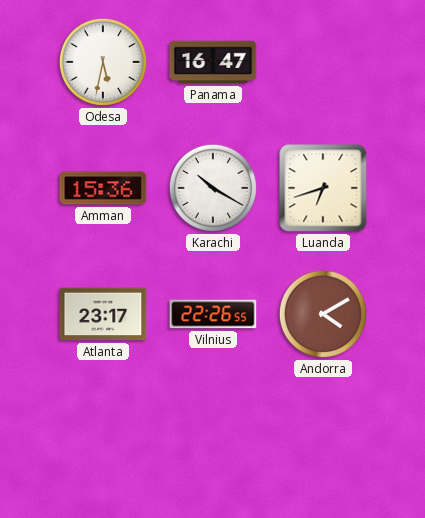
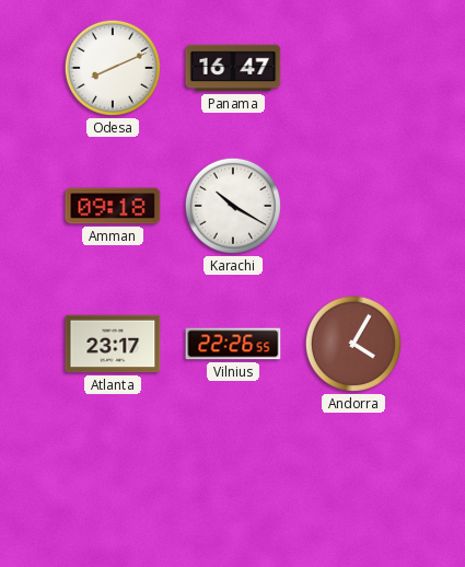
Odesa: 5:32 -> 8:11 (113, 68)
Amman: 15:36 -> 09:18 (113, 206)
Luanda: 6:42 -> none (323, 188)
Andorra: 4:10 -> 4:05 (353, 344)
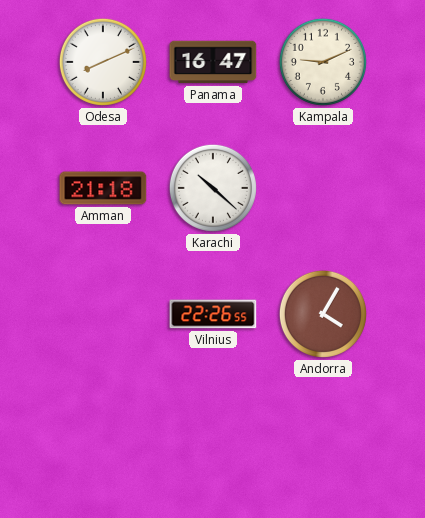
Kampala: none -> 9:11 (323, 62)
Amman: 09:18 -> 21:18 (103, 188)
Karachi: 10:20 -> 10:22 (213, 188)
Atlanta: 23:17 -> none (113, 344)
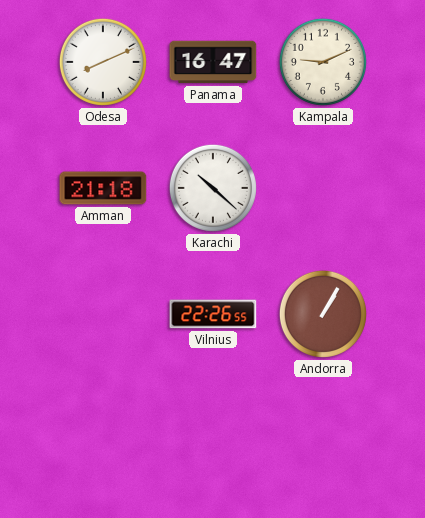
Andorra: 4:05 -> 1:05 (323, 314)
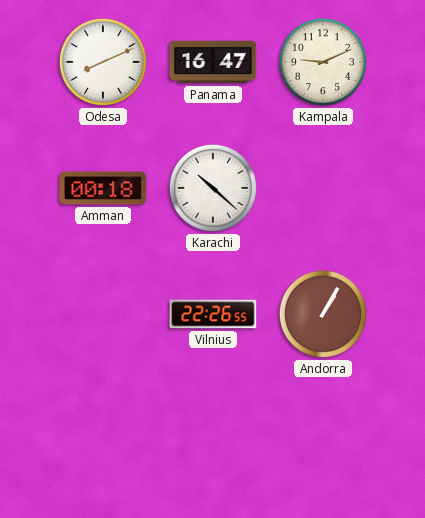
Amman: 21:18 -> 00:18 (103, 188)
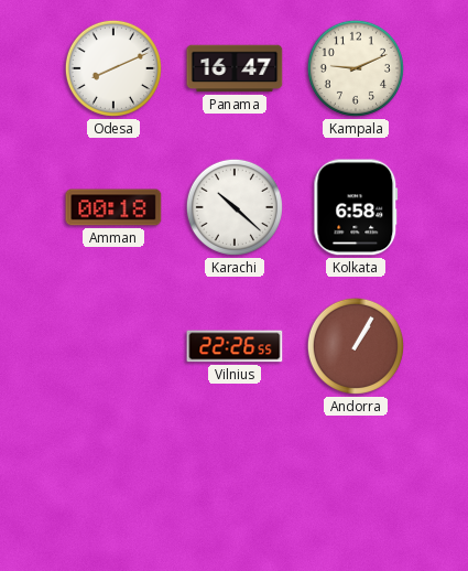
Kolkata: none -> 6:58 (356, 207)
